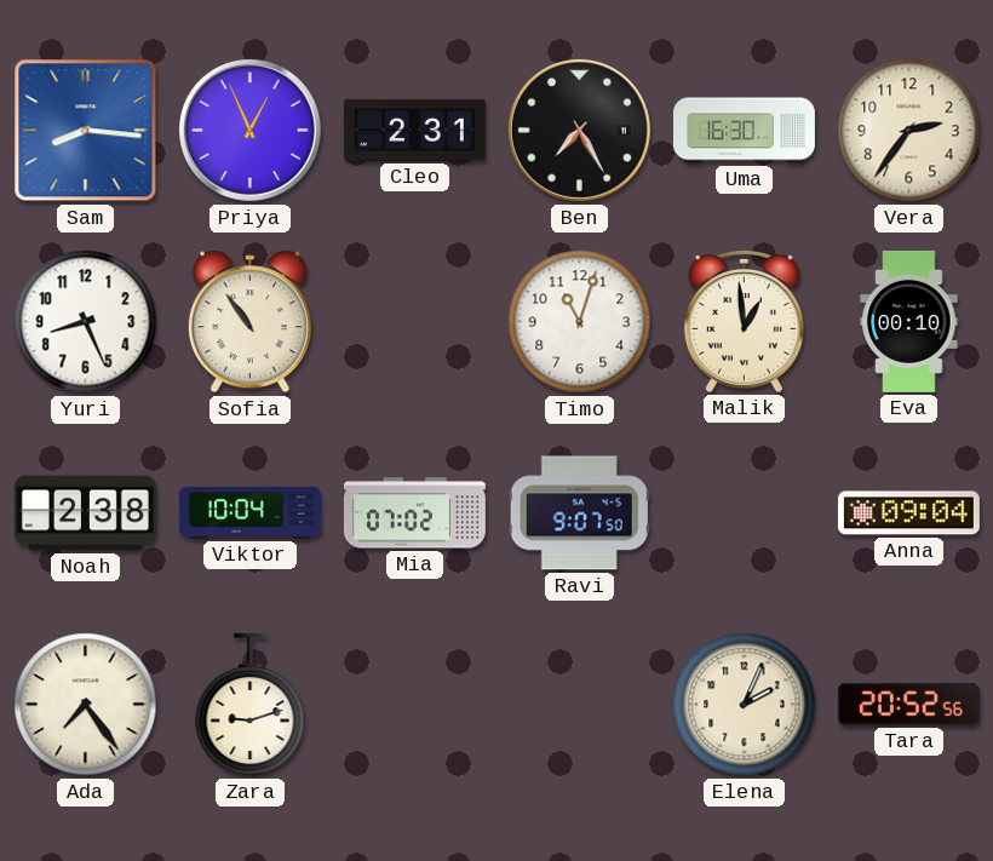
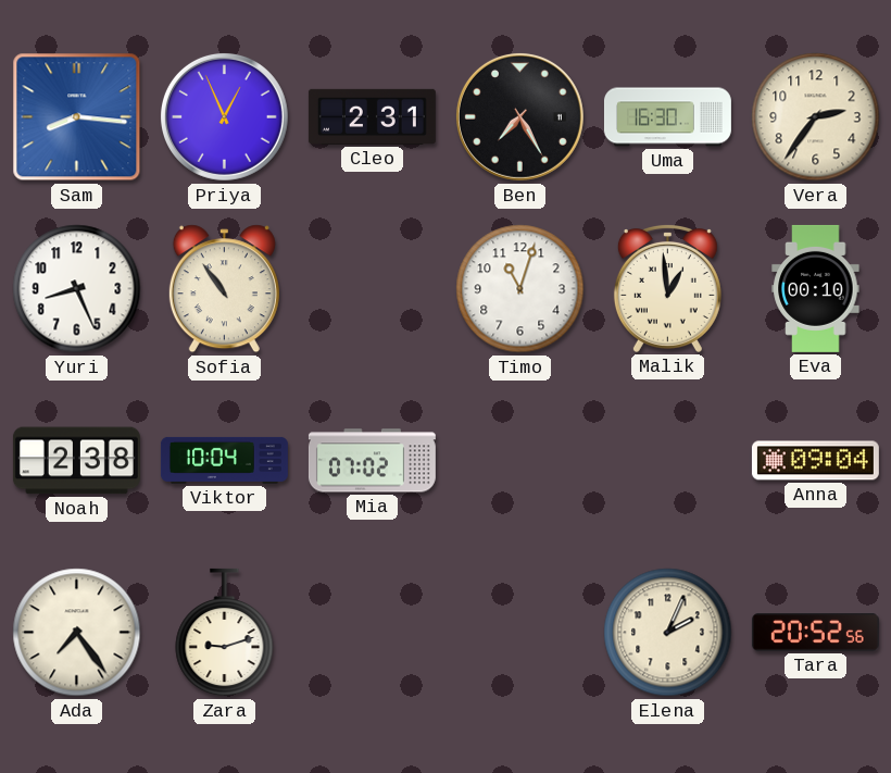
Ravi: 9:07 -> none (579, 513)
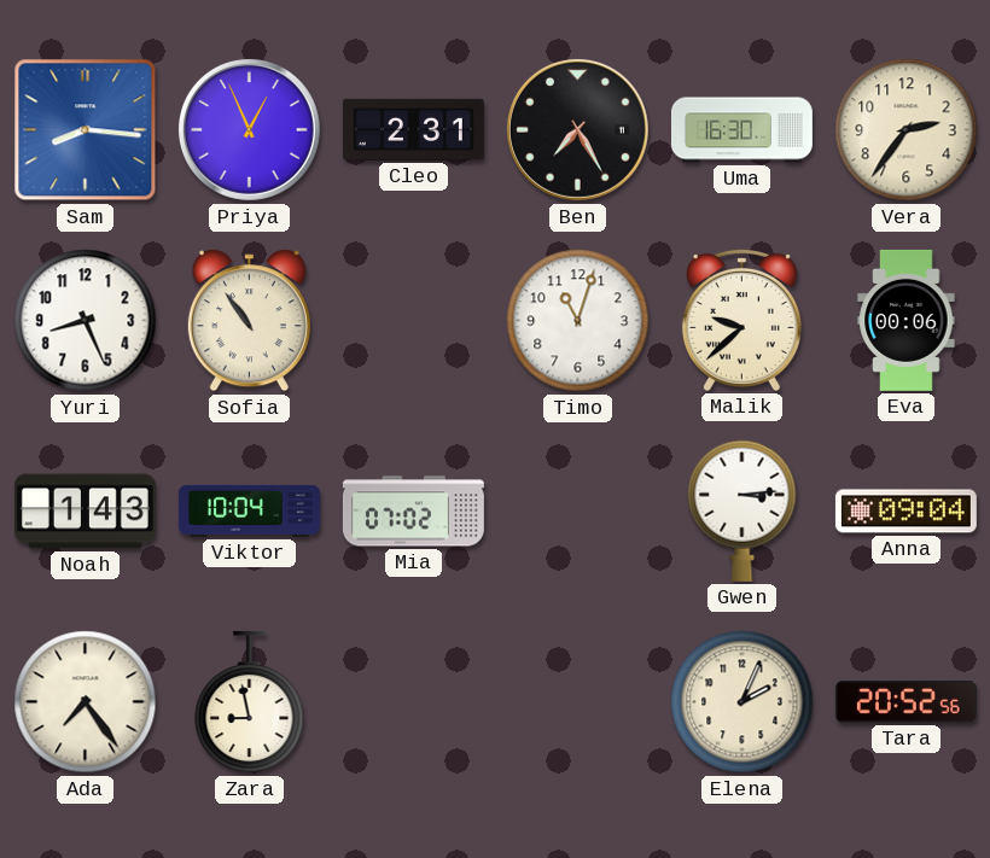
Malik: 12:59 -> 9:38 (741, 320)
Eva: 00:10 -> 00:06 (907, 320)
Noah: 2:38 -> 1:43 (85, 512)
Gwen: none -> 3:14 (742, 510)
Zara: 9:12 -> 8:58 (250, 702)
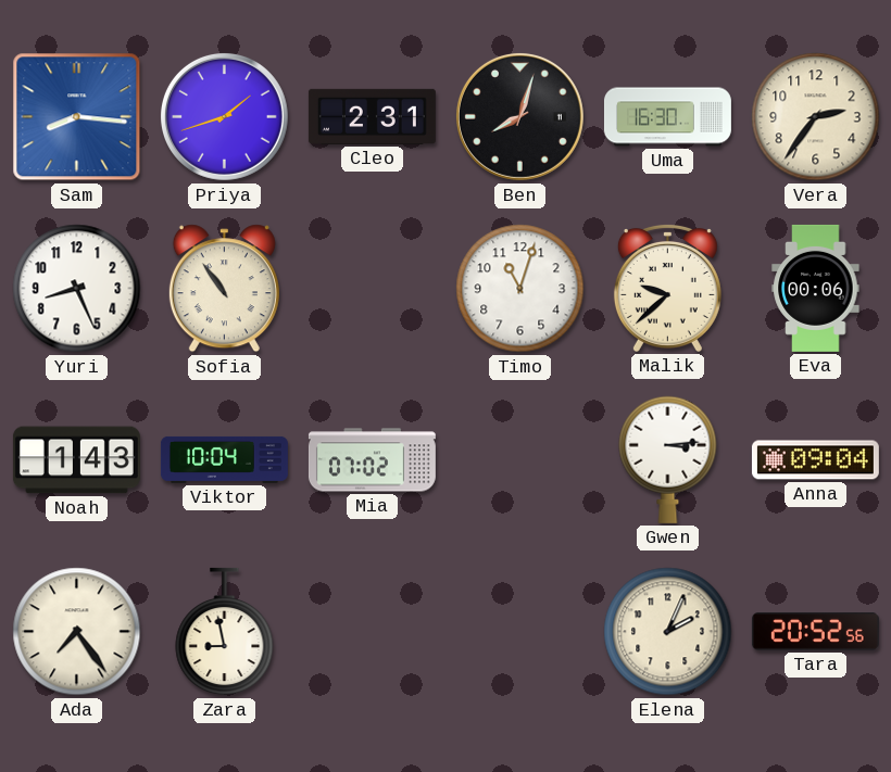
Priya: 12:56 -> 1:42 (224, 116)
Ben: 7:25 -> 8:03 (519, 116)
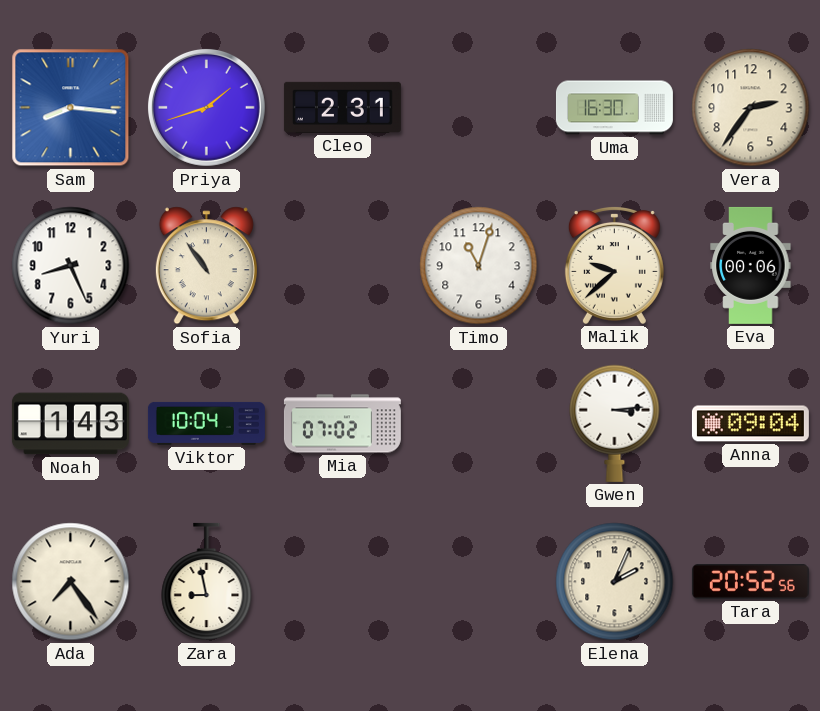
Ben: 8:03 -> none (519, 116)
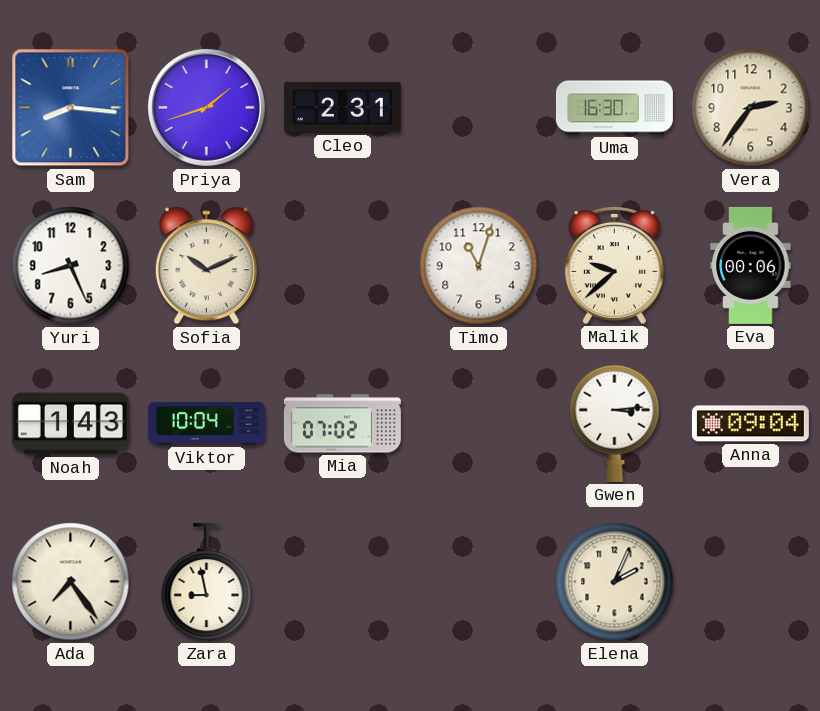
Sofia: 10:54 -> 10:11 (206, 266)
Tara: 20:52 -> none (750, 582)
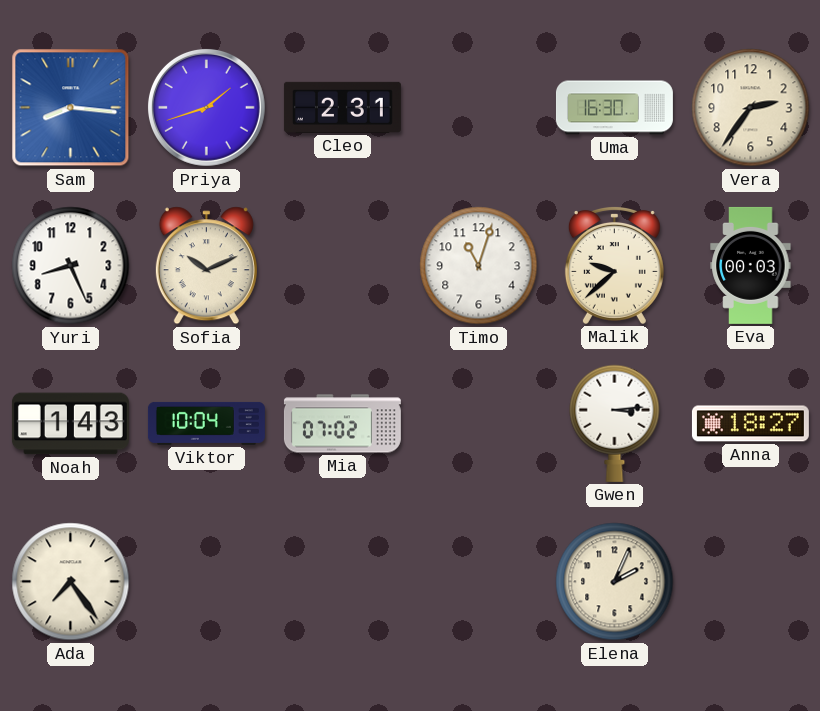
Eva: 00:06 -> 00:03 (751, 265)
Anna: 09:04 -> 18:27 (750, 424)
Zara: 8:58 -> none (207, 582)
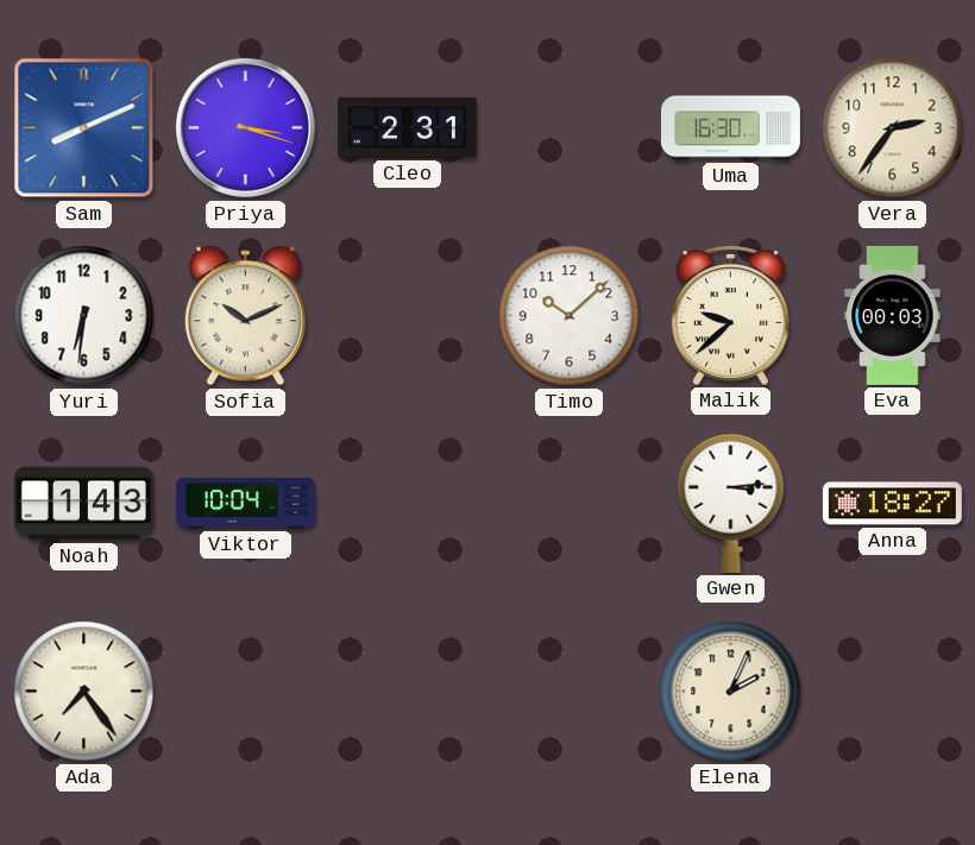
Sam: 8:16 -> 8:11 (84, 128)
Priya: 1:42 -> 3:18 (245, 127)
Yuri: 8:26 -> 6:31 (84, 316)
Timo: 11:03 -> 10:08 (570, 316)
Mia: 07:02 -> none (342, 424)
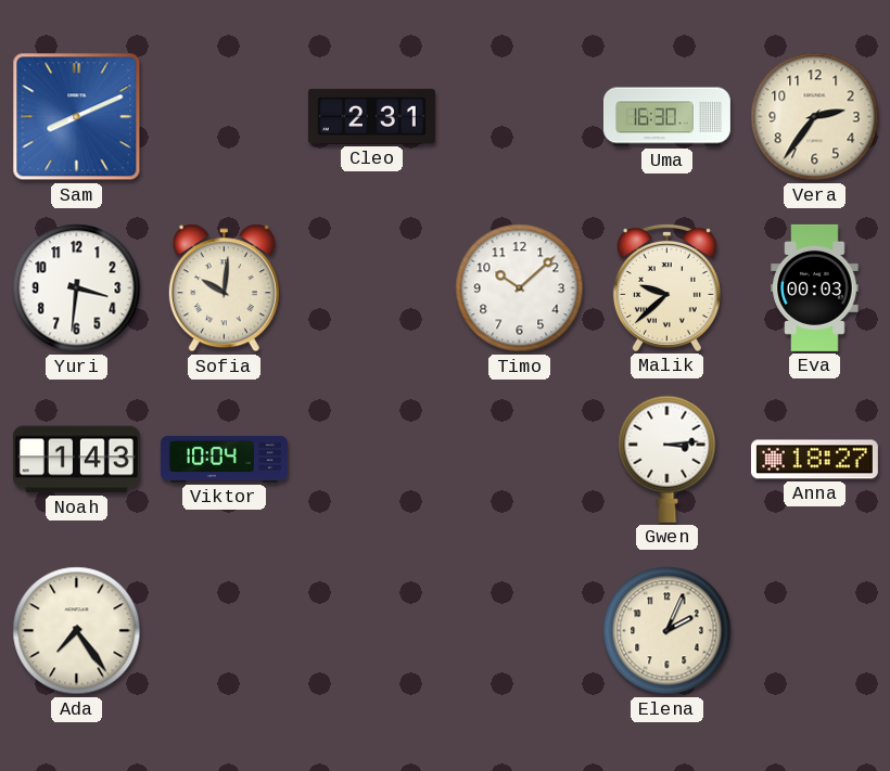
Priya: 3:18 -> none (245, 127)
Yuri: 6:31 -> 3:31 (77, 288)
Sofia: 10:11 -> 10:01 (224, 288)
